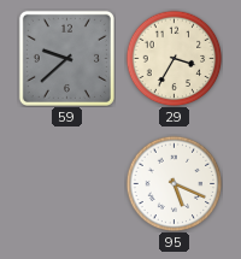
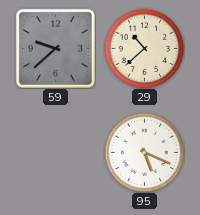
29: 3:35 -> 10:38 (144, 48)
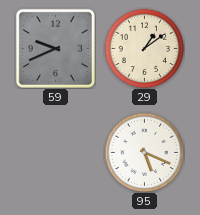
59: 9:38 -> 9:41 (55, 48)
29: 10:38 -> 1:09 (144, 48)
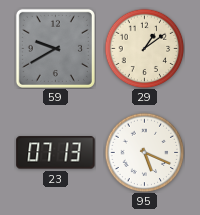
59: 9:41 -> 9:40 (55, 48)
23: none -> 07:13 (56, 153)
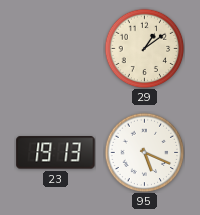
59: 9:40 -> none (55, 48)
23: 07:13 -> 19:13 (56, 153)
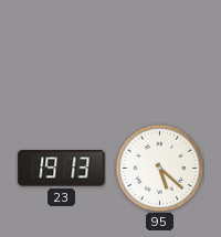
29: 1:09 -> none (144, 48)
95: 5:19 -> 5:22 (159, 168)
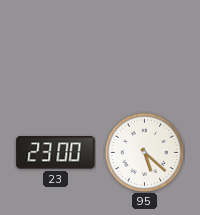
23: 19:13 -> 23:00 (56, 153)
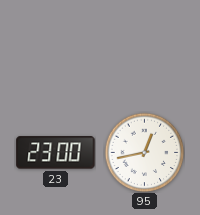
95: 5:22 -> 12:43 (144, 152)
